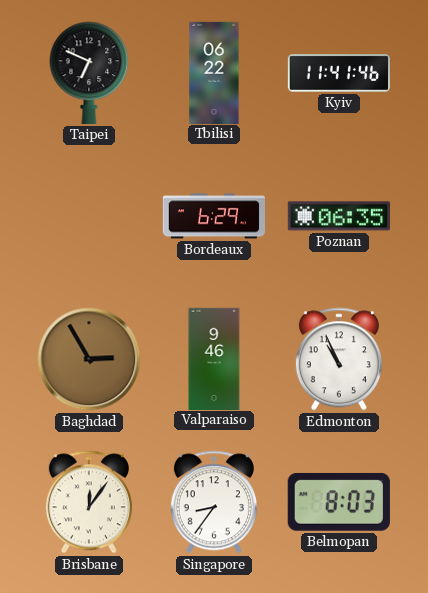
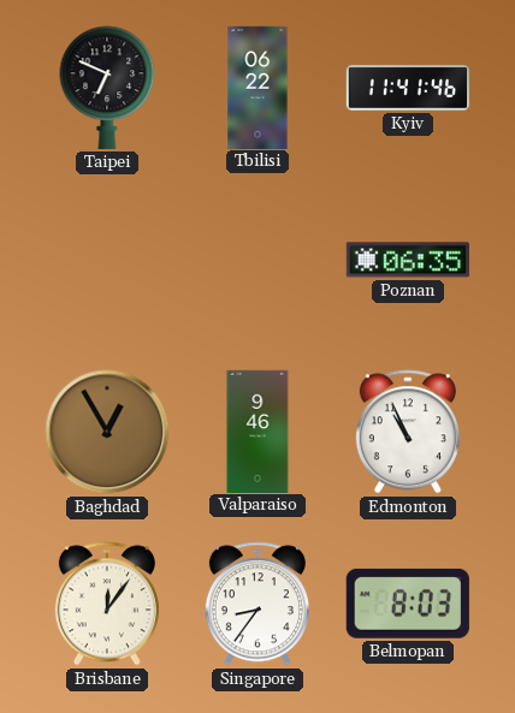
Bordeaux: 6:29 -> none (213, 216)
Baghdad: 2:55 -> 12:55 (107, 432)
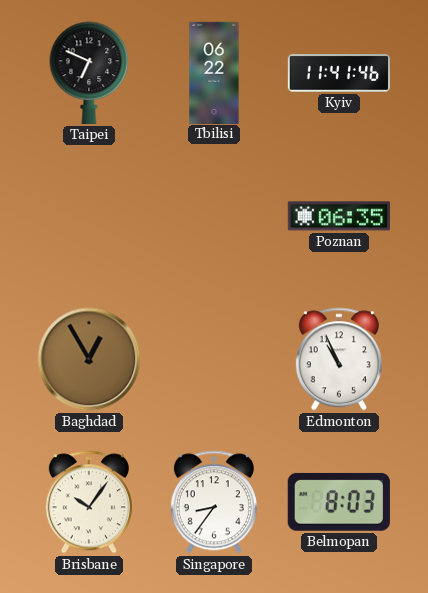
Valparaiso: 9:46 -> none (257, 430)
Brisbane: 12:06 -> 10:06 (89, 502)
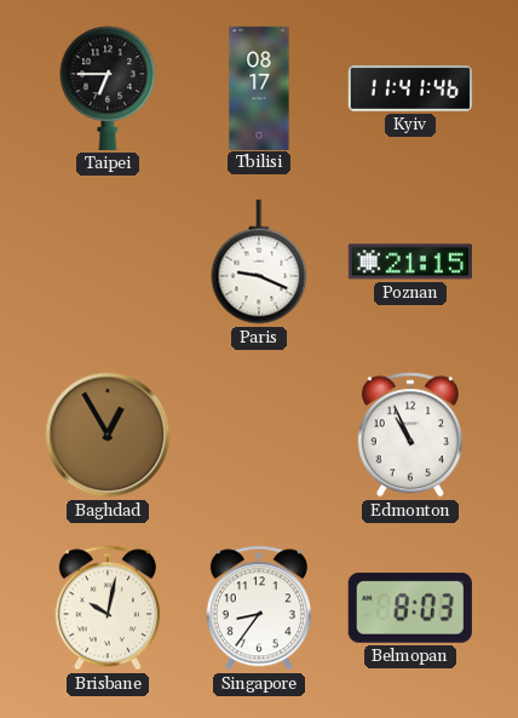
Taipei: 6:49 -> 6:45 (108, 88)
Tbilisi: 06:22 -> 08:17 (259, 87)
Paris: none -> 9:19 (259, 262)
Poznan: 06:35 -> 21:15 (410, 262)
Brisbane: 10:06 -> 10:02 (108, 608)
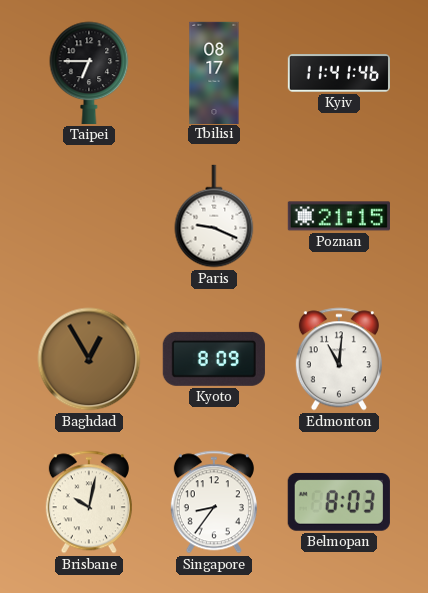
Kyoto: none -> 8:09 (214, 359)
Edmonton: 10:56 -> 11:01 (339, 359)
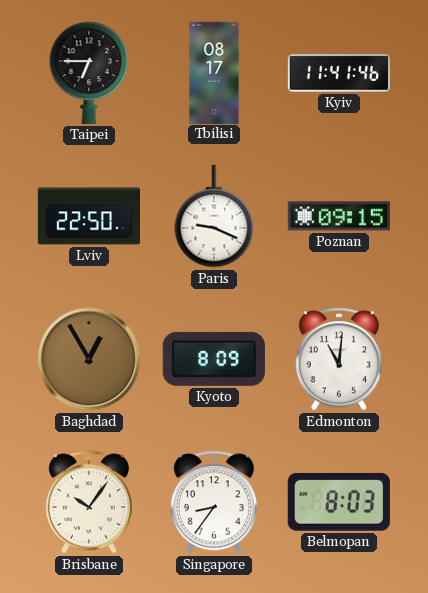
Lviv: none -> 22:50 (88, 216)
Poznan: 21:15 -> 09:15 (339, 216)
Brisbane: 10:02 -> 10:06 (89, 502)
